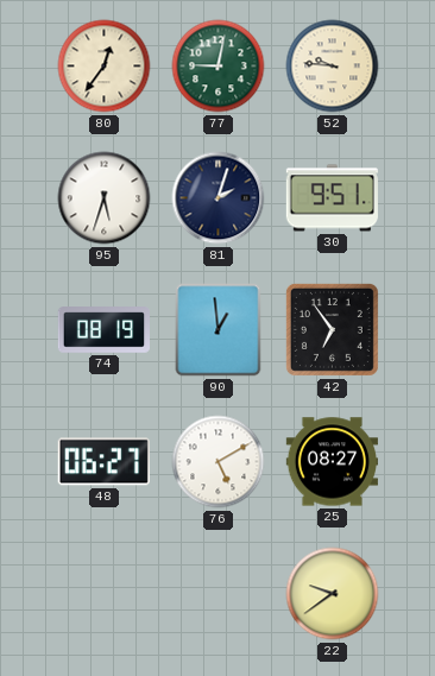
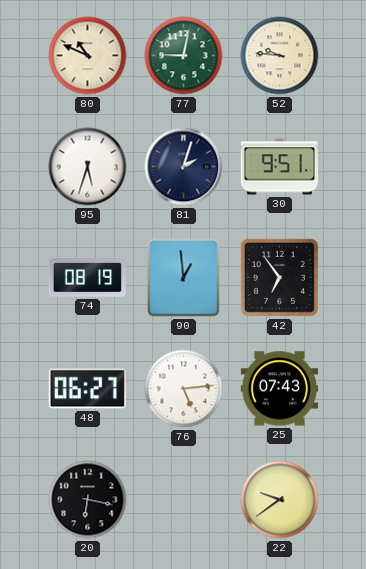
80: 12:36 -> 10:49 (88, 56)
76: 5:10 -> 5:14 (184, 389)
25: 08:27 -> 07:43 (279, 389)
20: none -> 6:17 (88, 500)
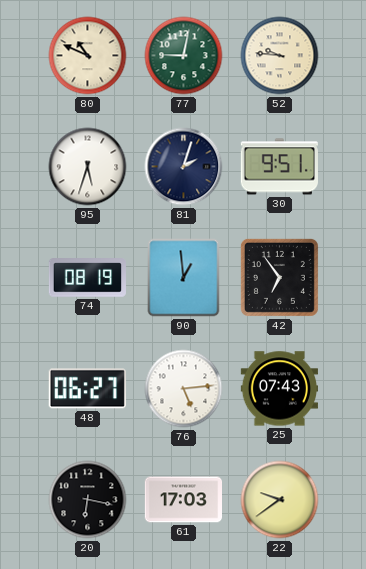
61: none -> 17:03 (183, 500)
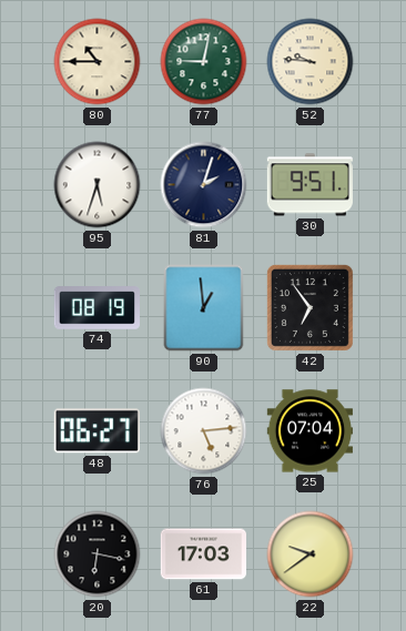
80: 10:49 -> 10:45 (98, 62)
25: 07:43 -> 07:04 (309, 431)
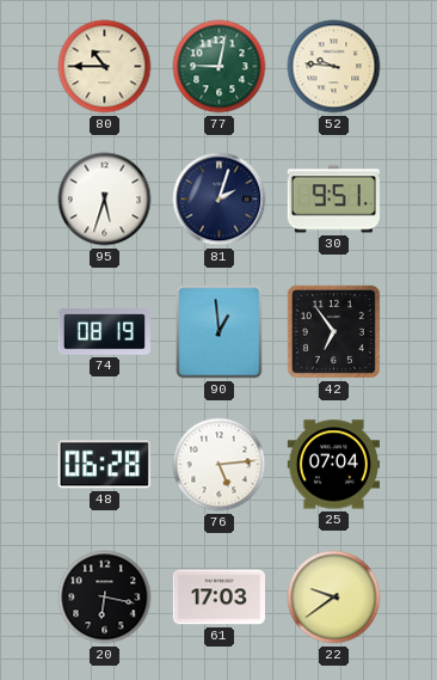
48: 06:27 -> 06:28 (104, 465)
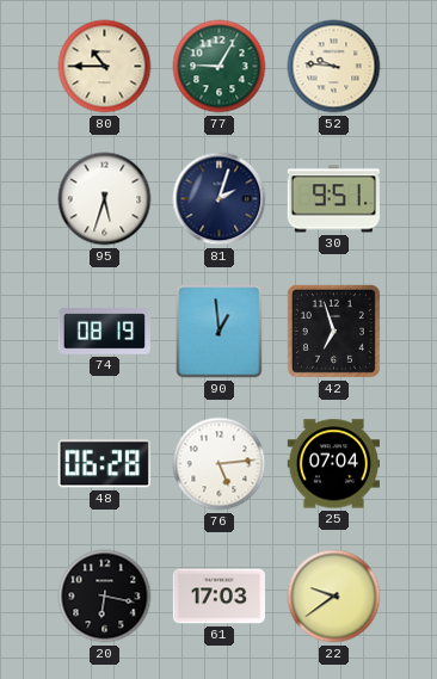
77: 9:02 -> 9:05 (220, 67)
42: 6:54 -> 6:57 (333, 331)
